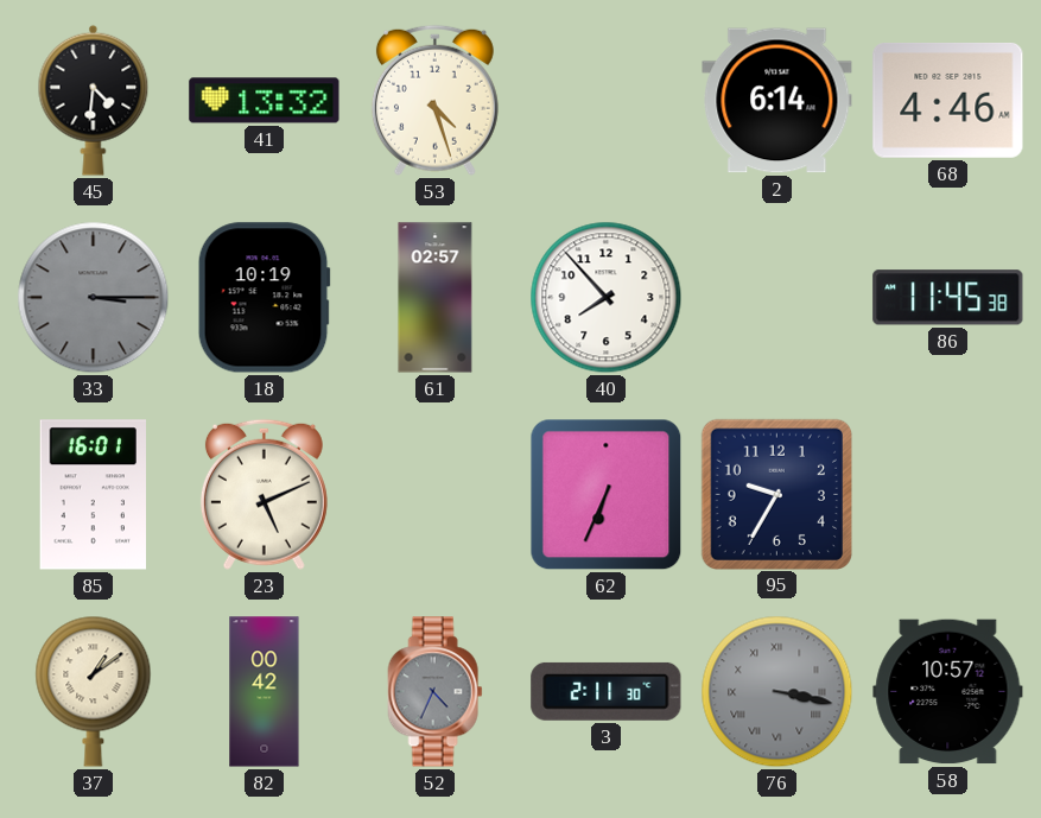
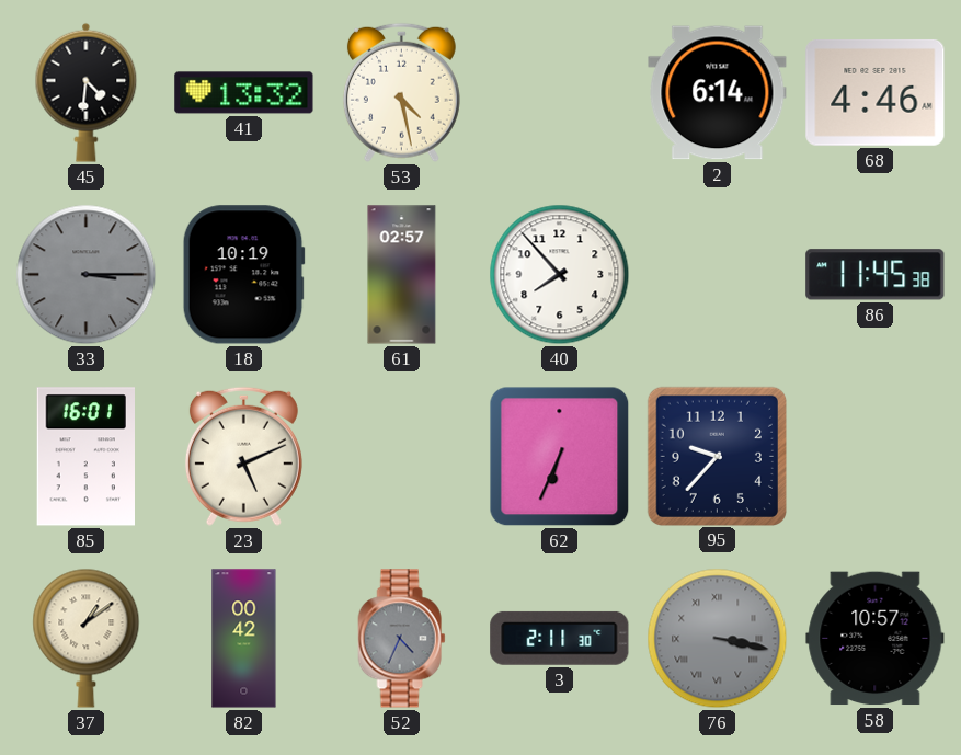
53: 4:27 -> 4:28 (401, 92)
95: 9:35 -> 9:37 (717, 456)
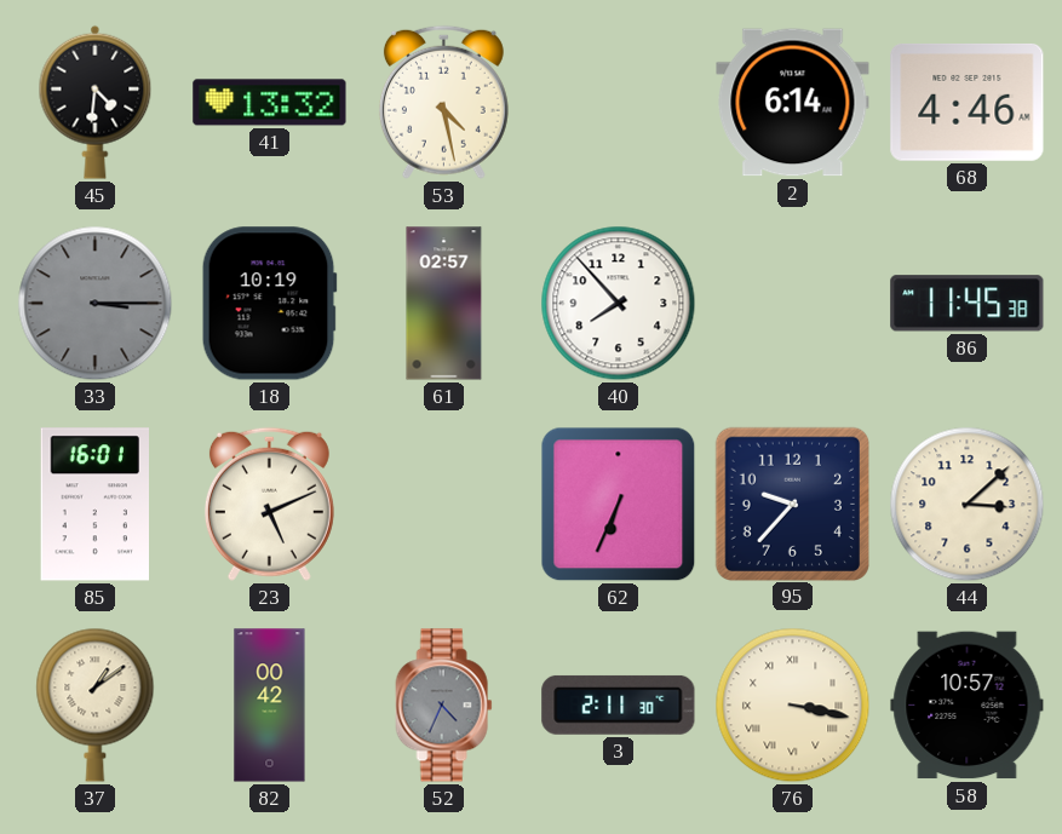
44: none -> 3:08 (968, 505)
76 dial: grey -> cream (793, 706)
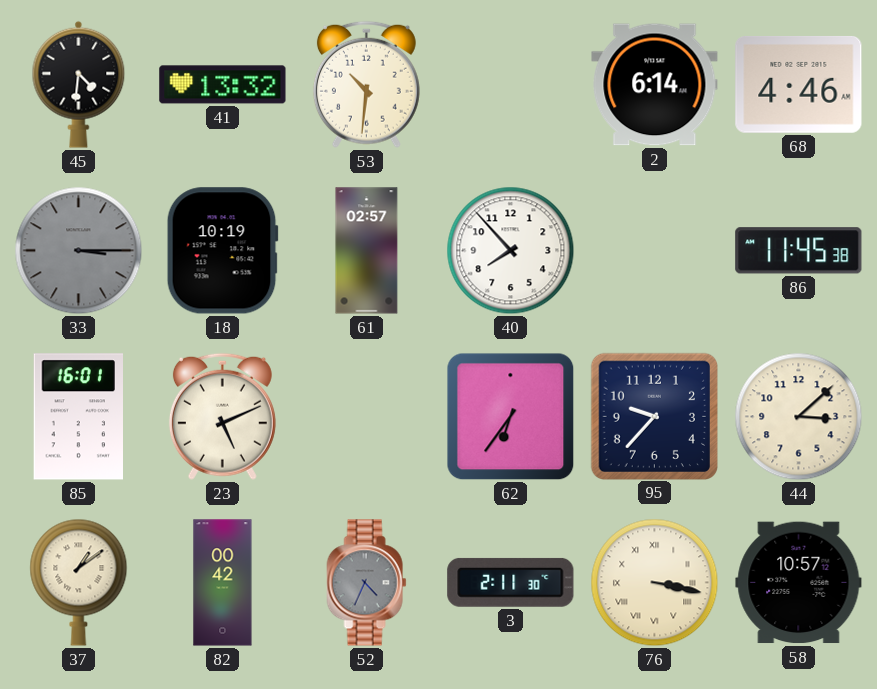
53: 4:28 -> 10:31 (366, 84)
62: 6:34 -> 6:36 (511, 417)
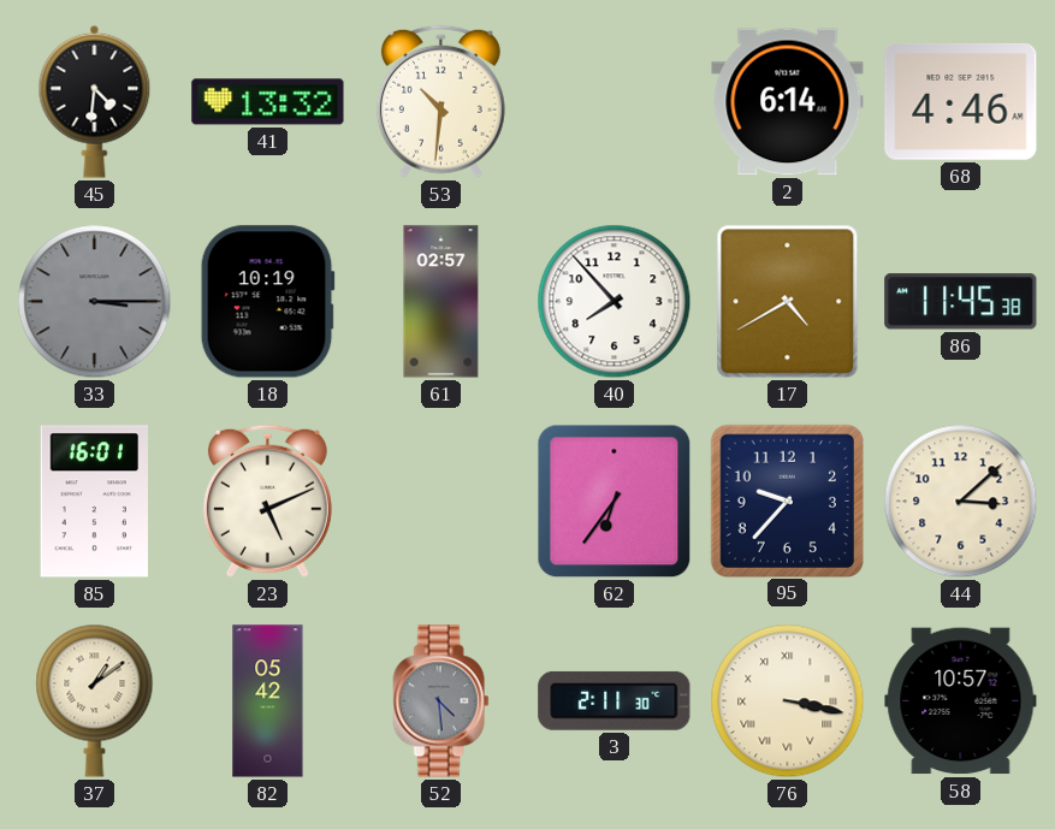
17: none -> 4:40 (788, 302)
82: 00:42 -> 05:42 (268, 701)
52: 4:34 -> 4:29 (441, 701)
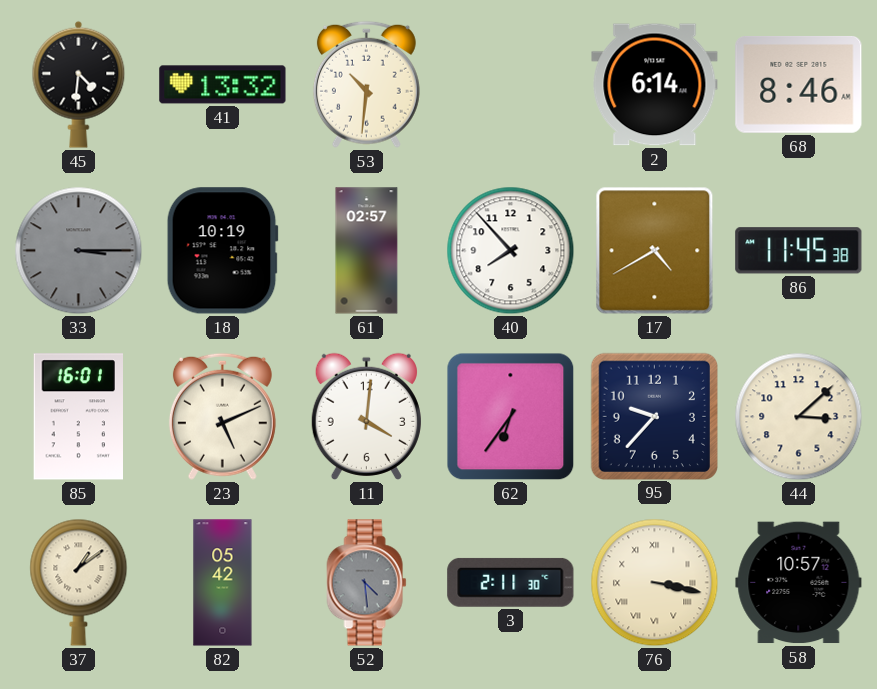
68: 4:46 -> 8:46 (799, 84)
11: none -> 4:01 (366, 416)
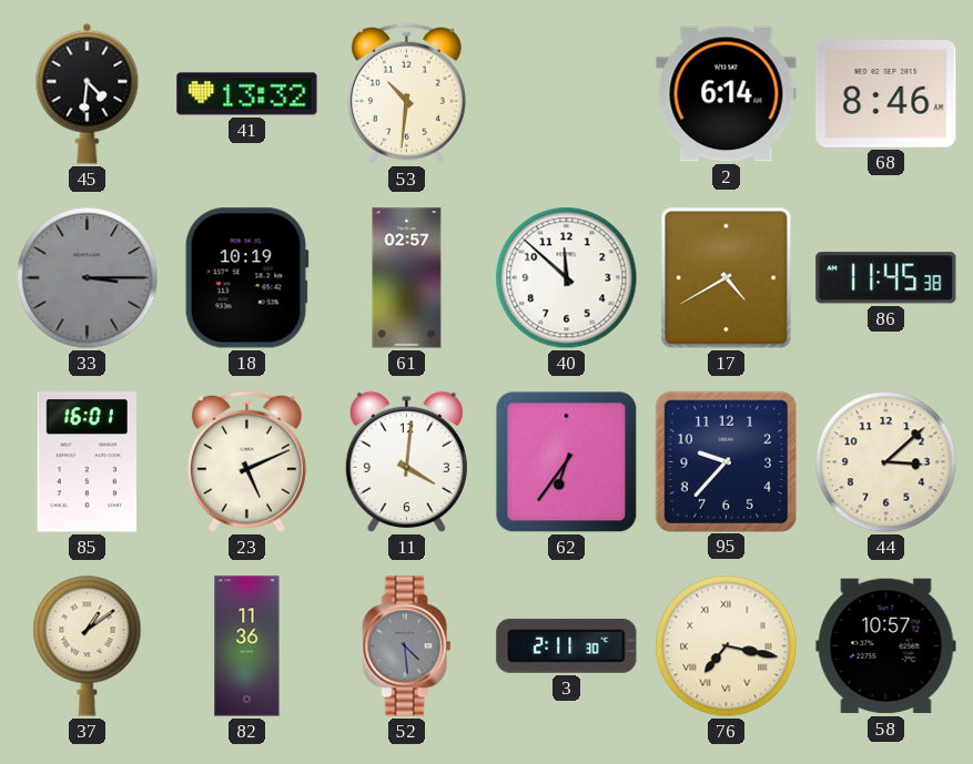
40: 7:53 -> 11:52 (567, 278)
82: 05:42 -> 11:36 (247, 646)
76: 3:17 -> 7:17 (727, 646)
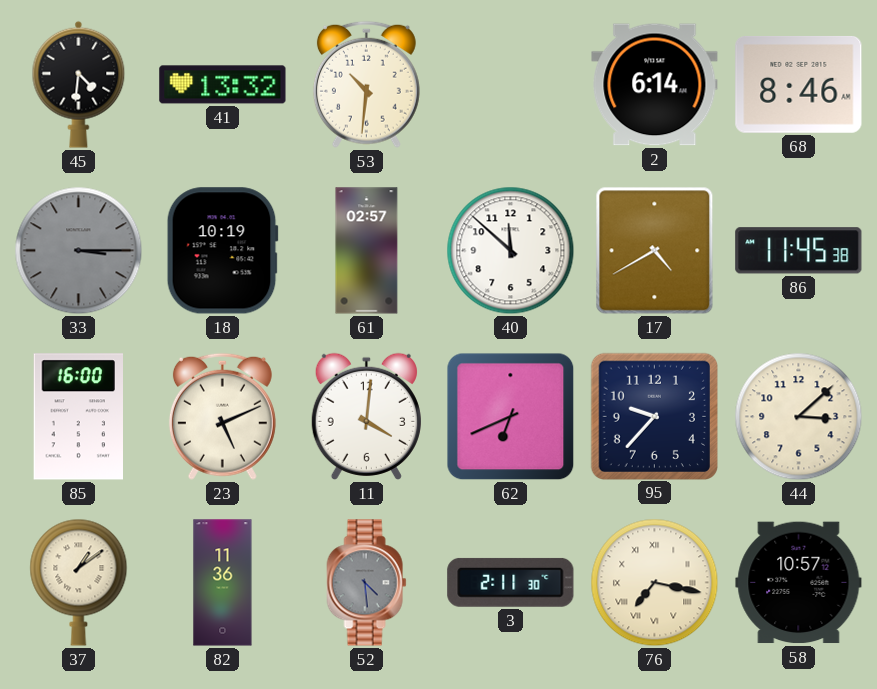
85: 16:01 -> 16:00 (78, 417)
62: 6:36 -> 6:41 (511, 417)
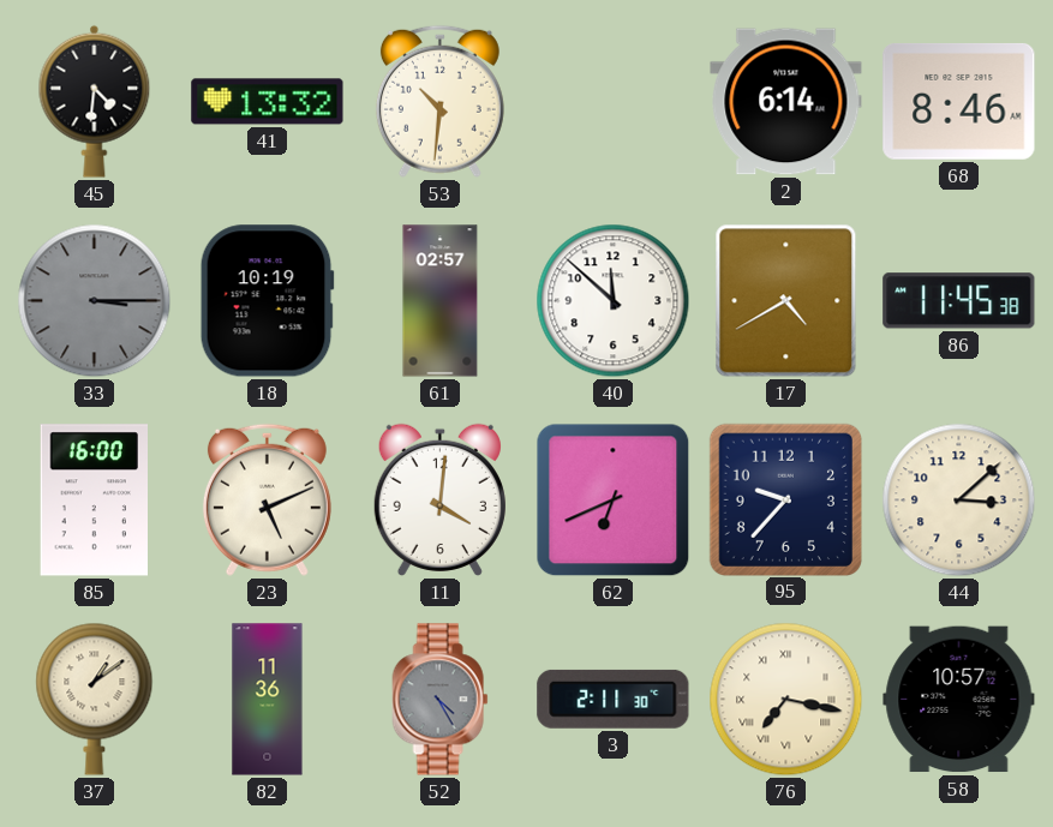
52: 4:29 -> 4:25 (441, 700)
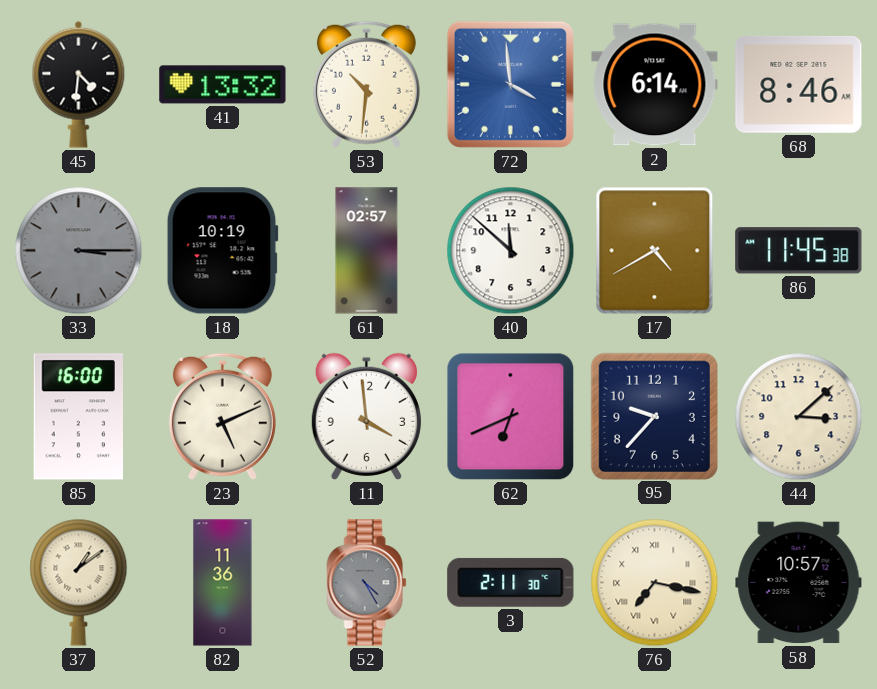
72: none -> 3:59 (510, 84)
11: 4:01 -> 3:59 (366, 416)
